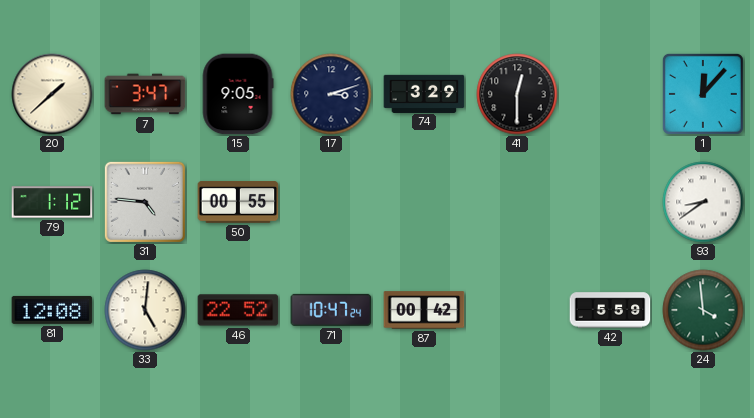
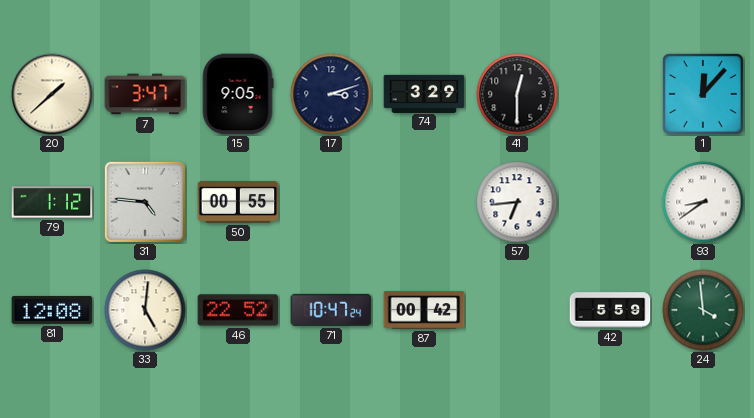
57: none -> 6:44 (517, 202)
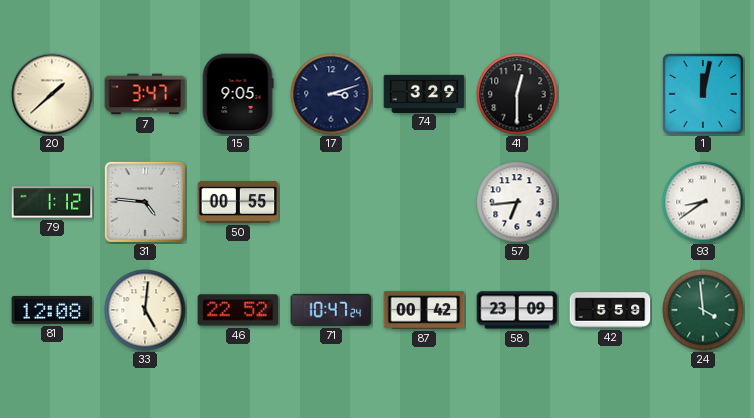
1: 12:07 -> 12:02 (703, 94)
58: none -> 23:09 (517, 310)
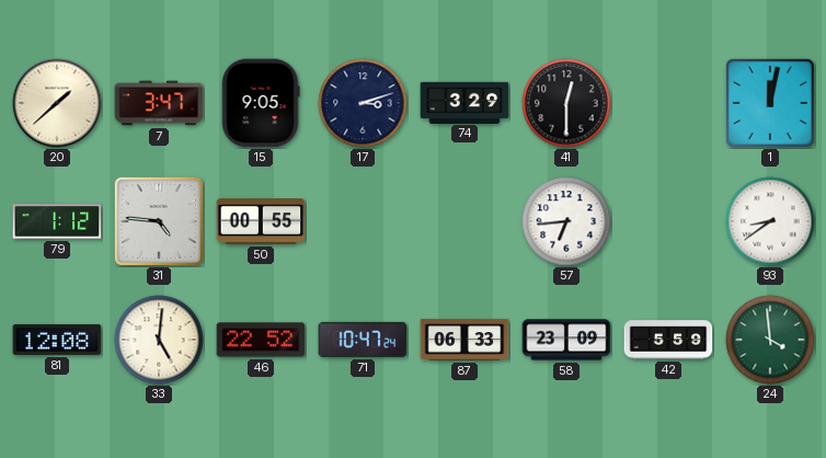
87: 00:42 -> 06:33 (464, 340)
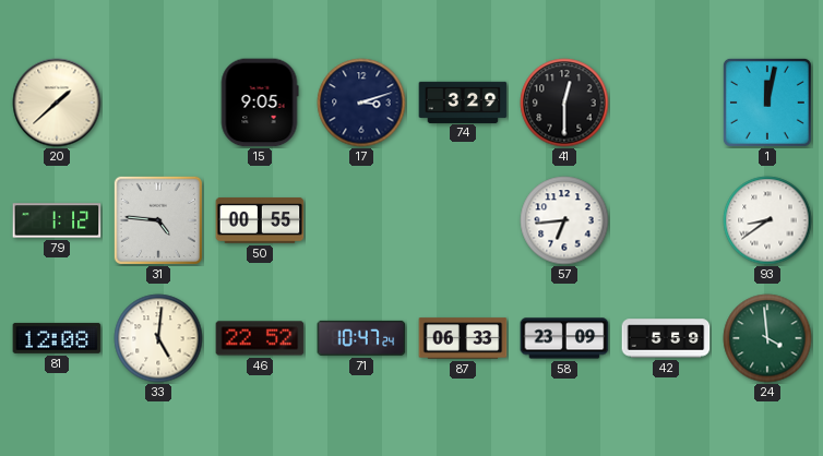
7: 3:47 -> none (159, 103)
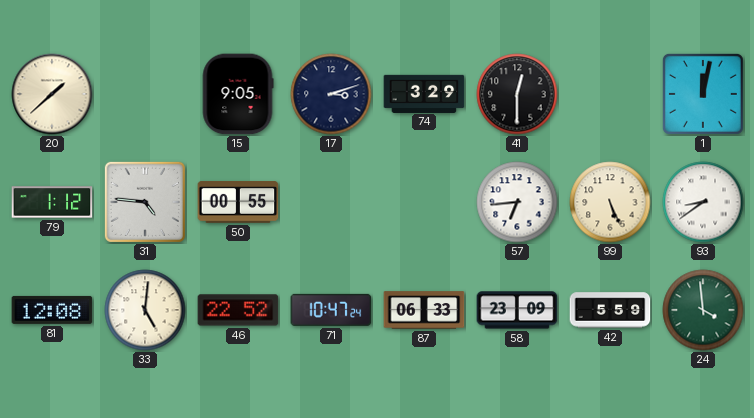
99: none -> 5:26 (610, 202)
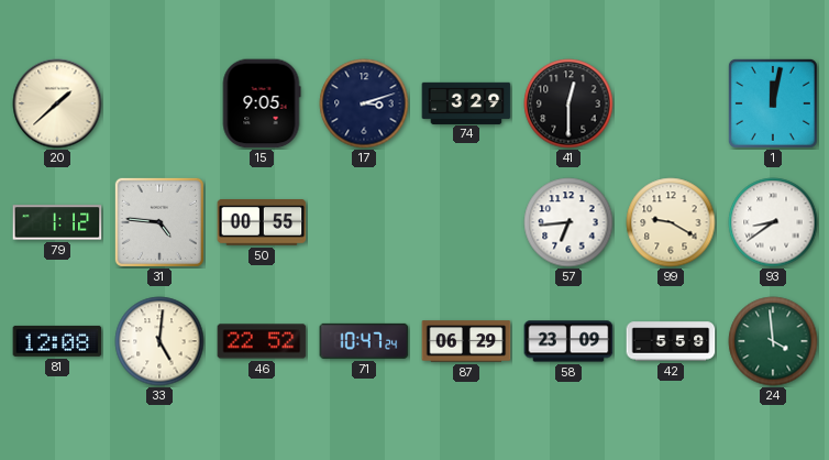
99: 5:26 -> 9:20 (671, 222)
87: 06:33 -> 06:29 (466, 341)
